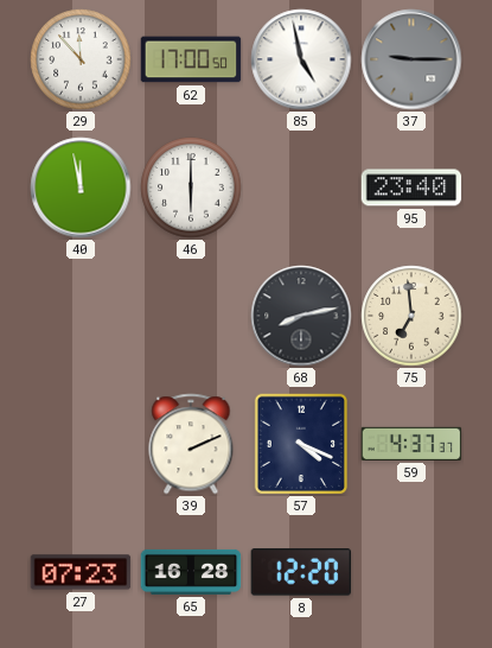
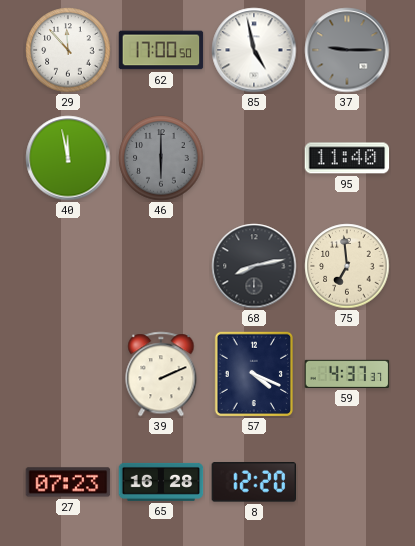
46 dial: white -> grey (161, 158)
95: 23:40 -> 11:40 (347, 158)
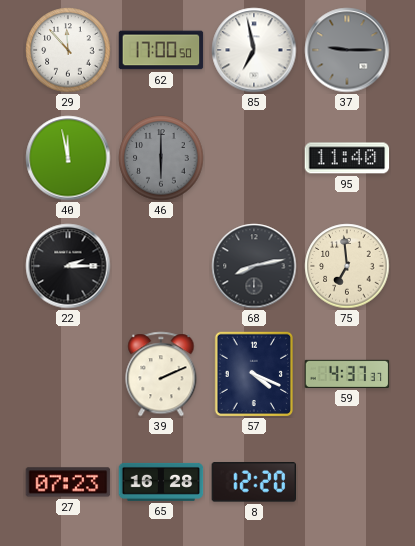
85: 4:58 -> 6:58 (254, 50)
22: none -> 2:15 (68, 266)
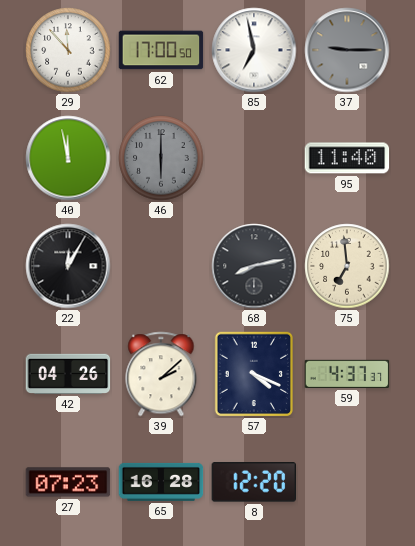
22: 2:15 -> 12:05 (68, 266)
42: none -> 04:26 (68, 374)
39: 2:11 -> 2:08 (161, 374)
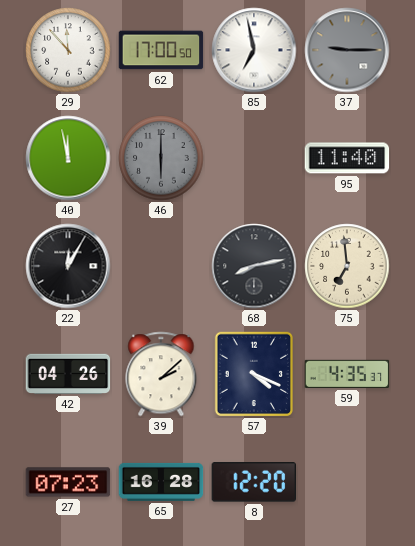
59: 4:37 -> 4:35 (347, 374)
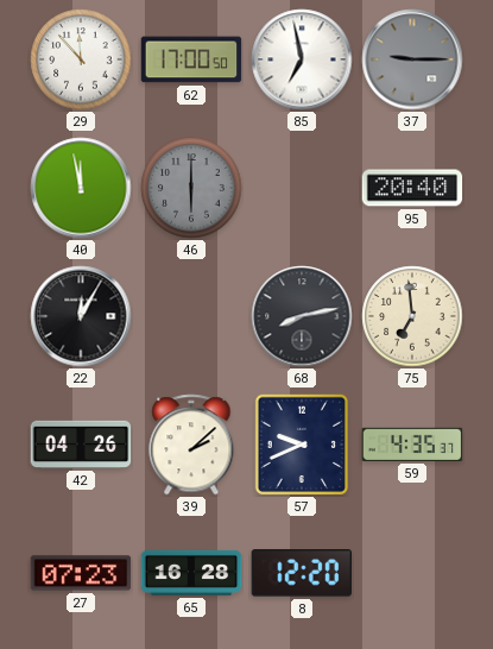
95: 11:40 -> 20:40 (412, 188)
57: 4:19 -> 9:41 (302, 445)
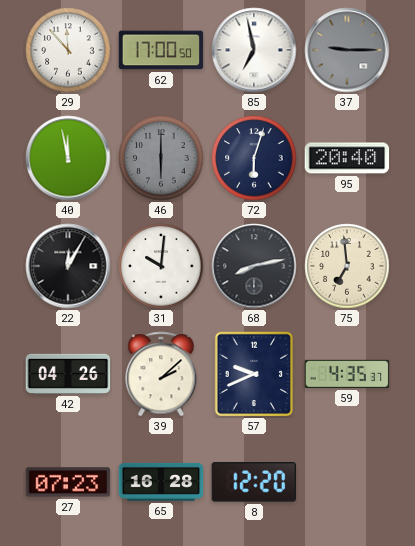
72: none -> 6:03 (254, 158)
31: none -> 10:01 (161, 266)
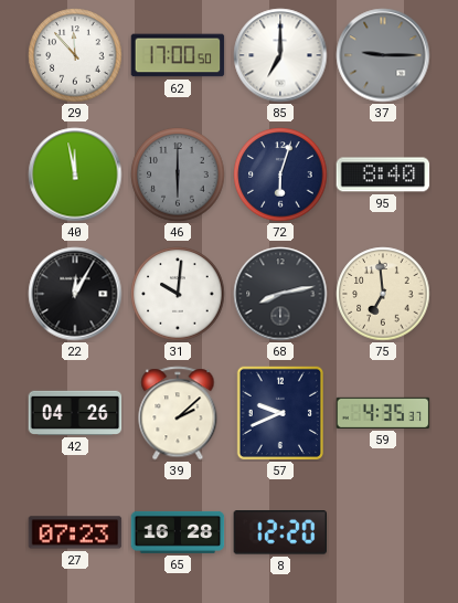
85: 6:58 -> 7:00 (280, 55)
95: 20:40 -> 8:40 (383, 174)
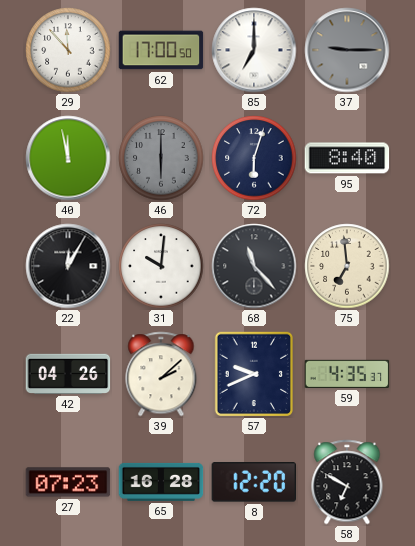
68: 8:13 -> 11:23 (254, 266)
58: none -> 6:50 (347, 482)
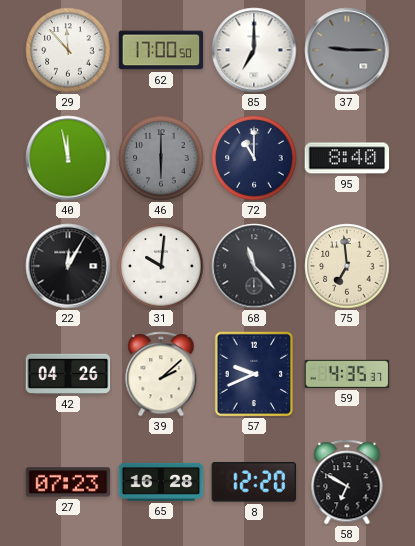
72: 6:03 -> 11:00 (254, 158)
